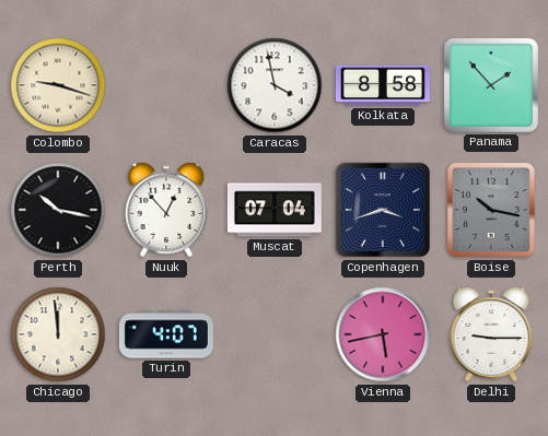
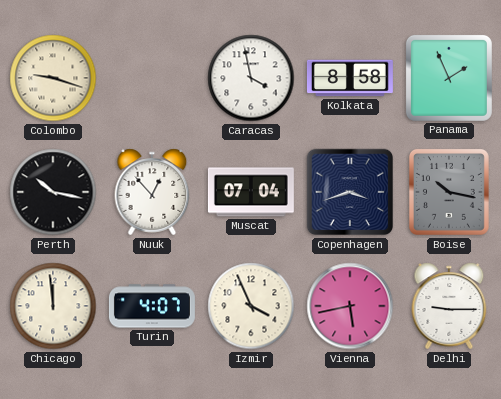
Panama: 1:53 -> 1:56 (449, 78)
Izmir: none -> 3:56 (251, 306)
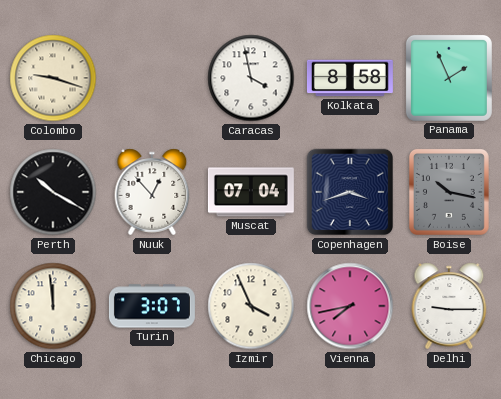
Perth: 10:17 -> 10:20 (53, 192)
Turin: 4:07 -> 3:07 (152, 306)
Vienna: 5:43 -> 7:43 (350, 306)
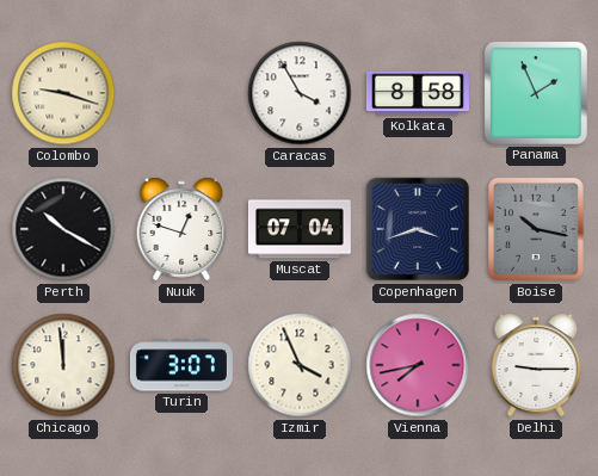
Caracas: 3:58 -> 3:55 (300, 93)
Nuuk: 12:53 -> 12:48 (181, 229)
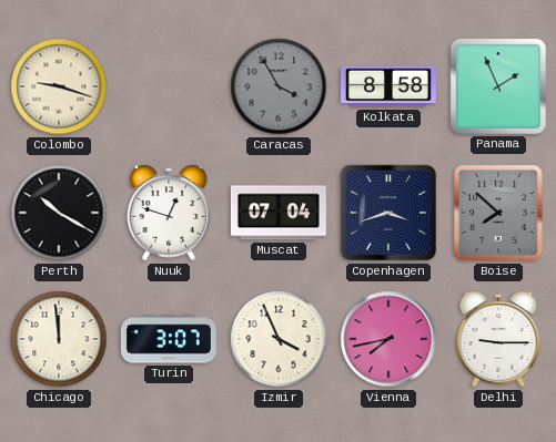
Caracas dial: white -> grey (279, 86)
Boise: 10:17 -> 7:52 (498, 213)
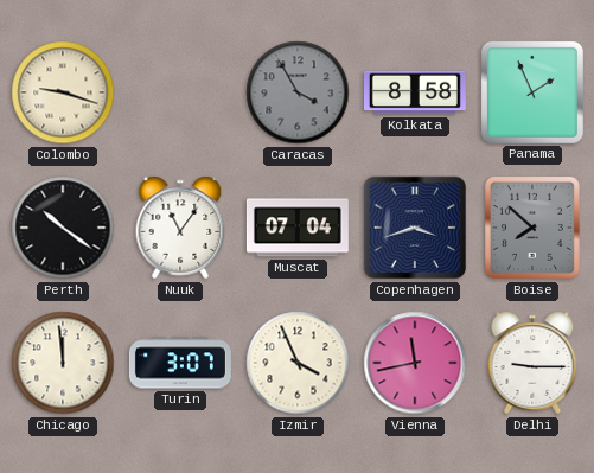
Perth: 10:20 -> 10:21 (63, 228)
Nuuk: 12:48 -> 11:06 (180, 228)
Vienna: 7:43 -> 11:43 (415, 363)
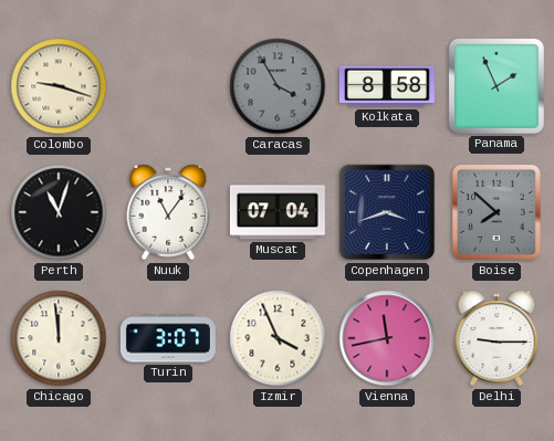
Perth: 10:21 -> 11:03 (59, 212)
